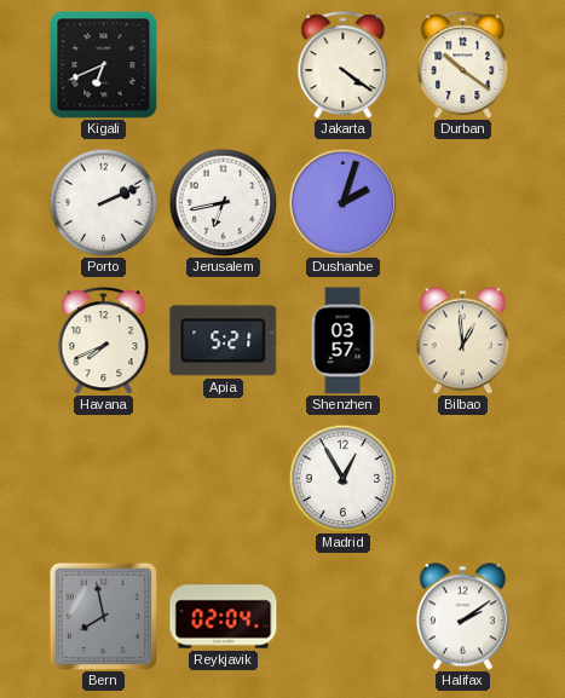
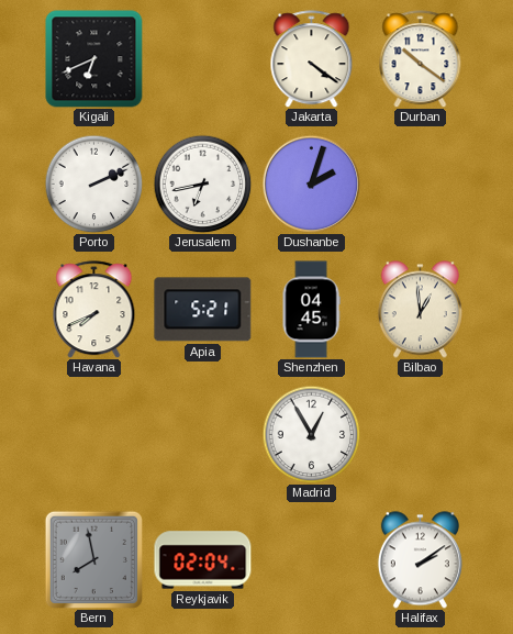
Shenzhen: 03:57 -> 04:45 (311, 310)
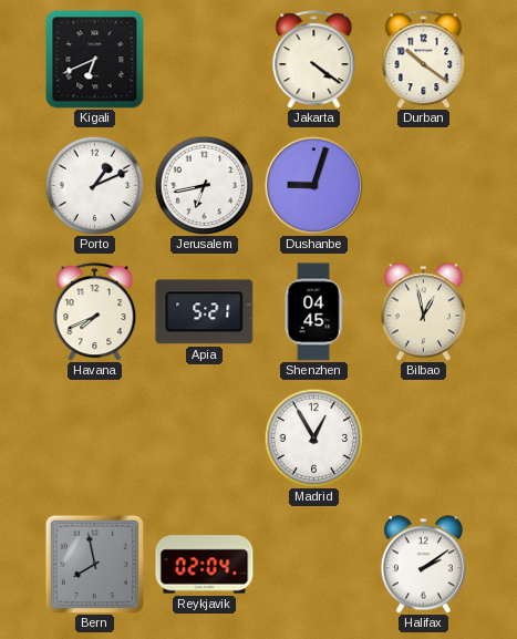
Porto: 2:11 -> 1:11 (94, 185)
Dushanbe: 2:03 -> 9:03 (313, 185)
Bilbao: 12:59 -> 12:58 (423, 312)
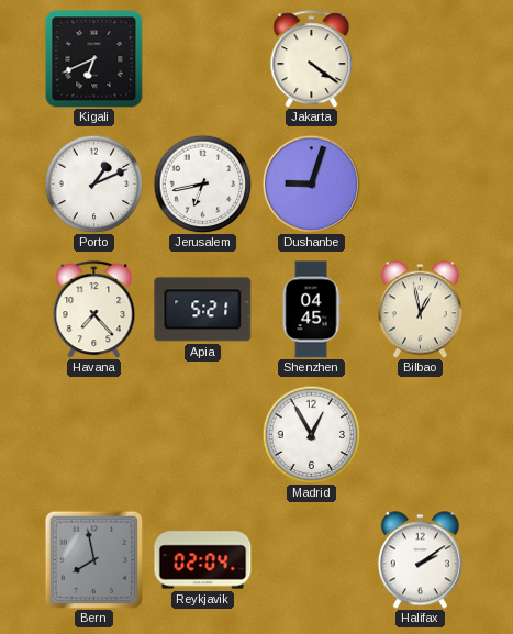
Durban: 10:21 -> none (424, 60)
Havana: 7:41 -> 7:23 (94, 310)
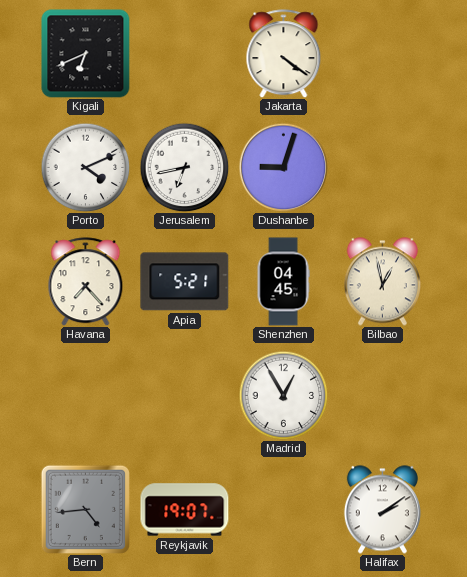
Porto: 1:11 -> 4:11 (85, 167)
Bern: 7:58 -> 4:44 (85, 509)
Reykjavik: 02:04 -> 19:07 (185, 510)
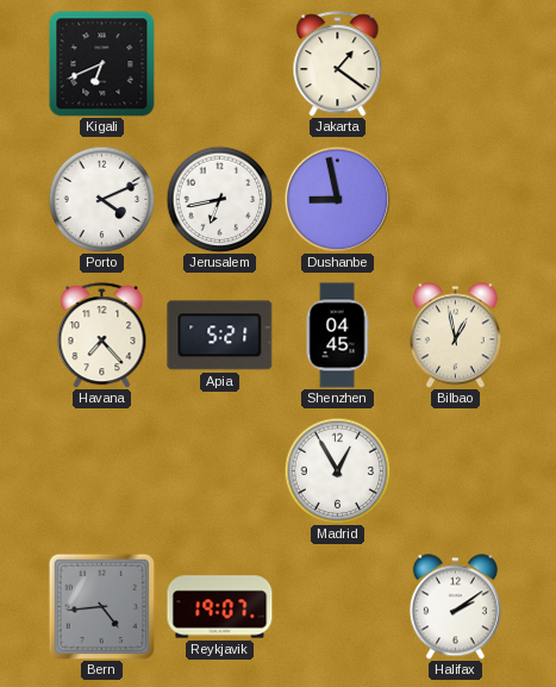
Jakarta: 4:21 -> 1:21 (338, 64)
Dushanbe: 9:03 -> 8:58 (337, 199)
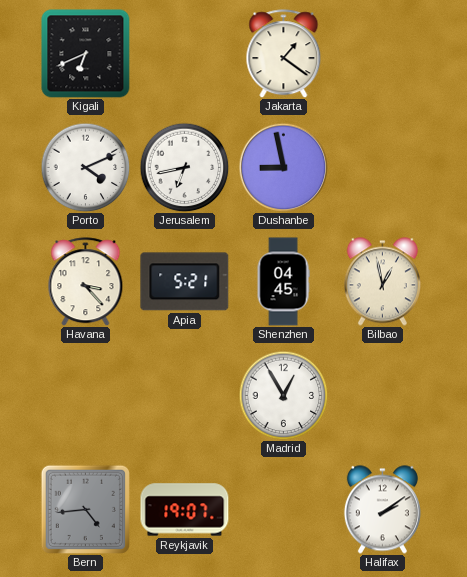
Havana: 7:23 -> 3:23 (86, 282)
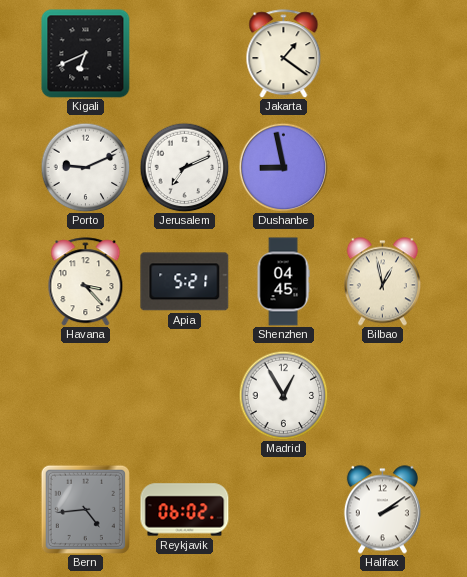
Porto: 4:11 -> 9:11 (85, 167)
Jerusalem: 6:43 -> 7:11 (184, 167)
Reykjavik: 19:07 -> 06:02 (185, 510)
